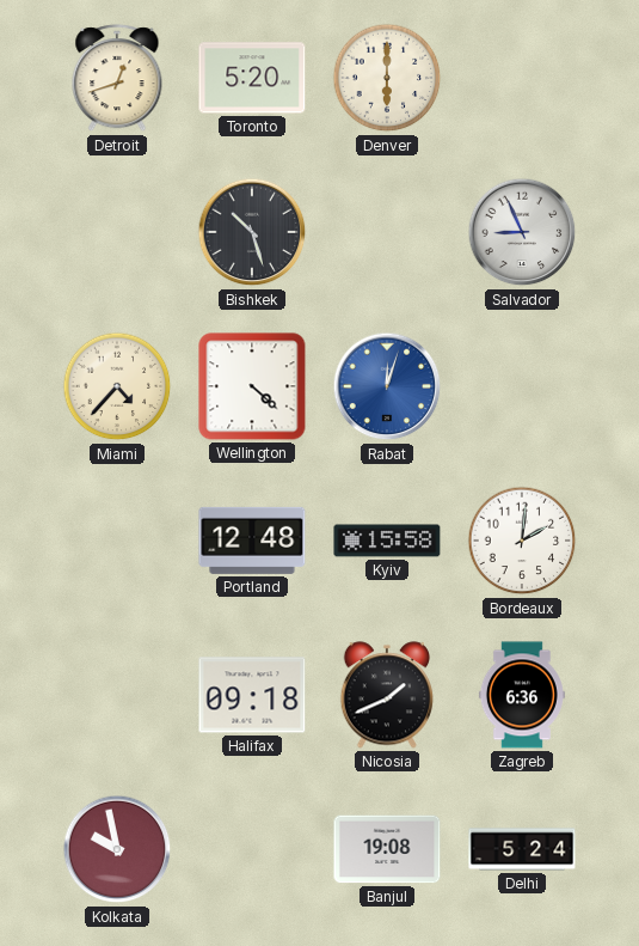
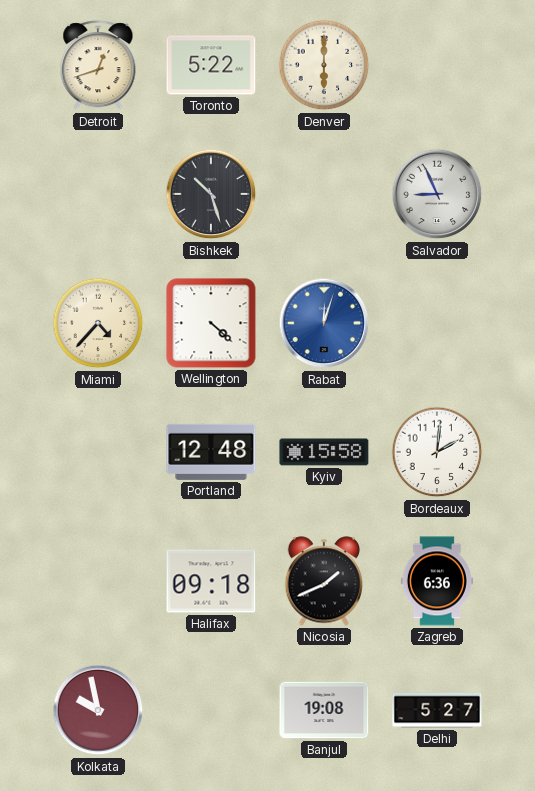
Toronto: 5:20 -> 5:22 (211, 65)
Delhi: 5:24 -> 5:27 (437, 710)
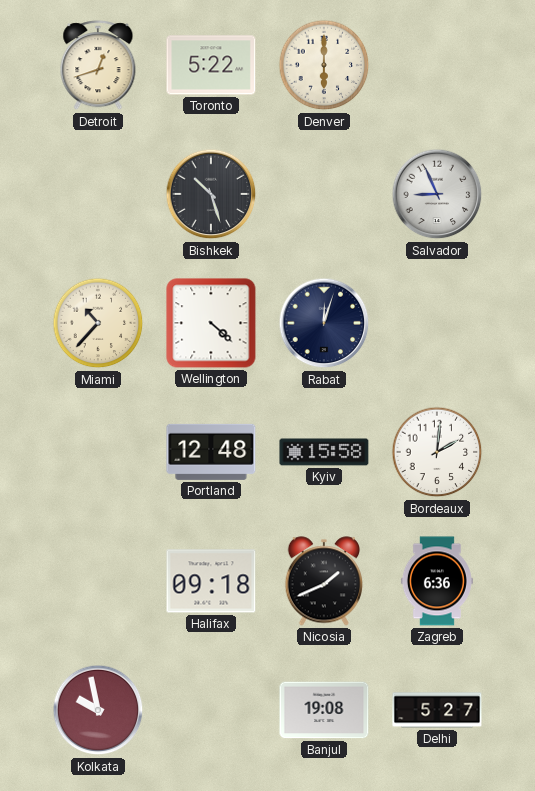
Miami: 4:37 -> 10:37 (98, 323)
Rabat dial: blue -> navy (324, 323)
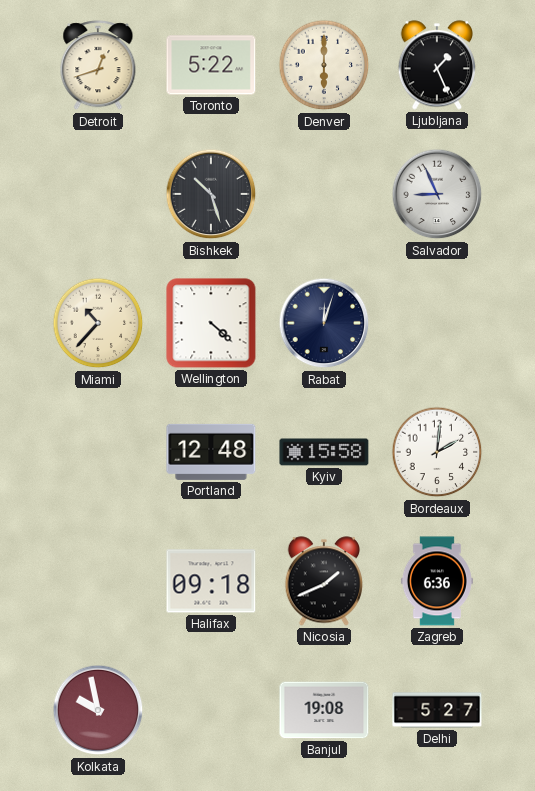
Ljubljana: none -> 1:26 (437, 65)
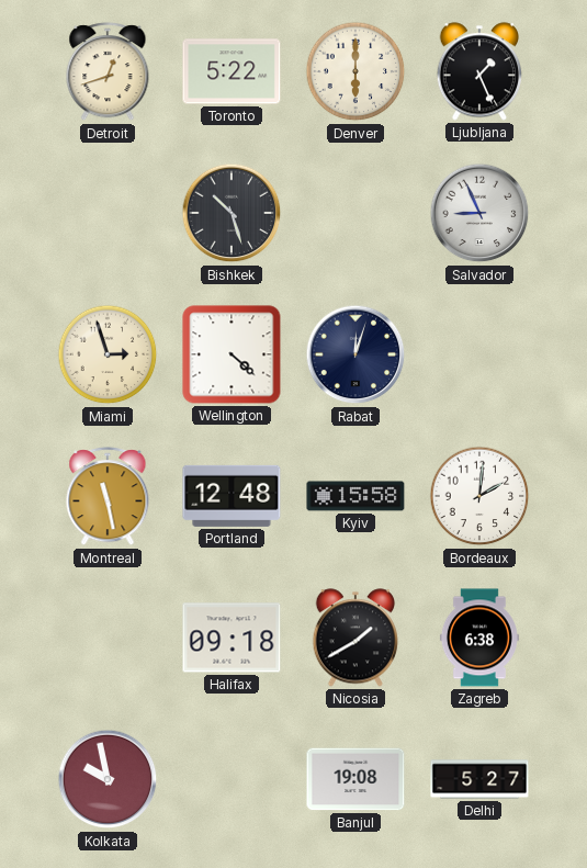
Miami: 10:37 -> 2:57 (108, 354)
Montreal: none -> 11:28 (108, 497)
Nicosia: 1:41 -> 1:40 (355, 638)
Zagreb: 6:36 -> 6:38 (479, 638)
